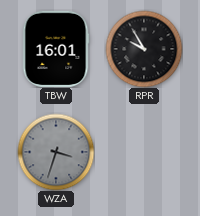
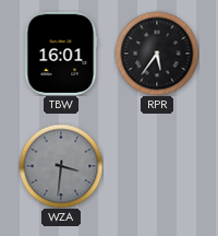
RPR: 9:55 -> 5:36 (157, 54)
WZA: 3:33 -> 3:31 (61, 166)
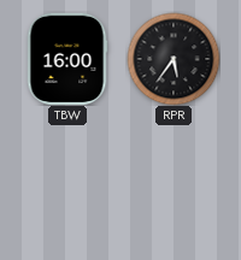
TBW: 16:01 -> 16:00 (67, 59)
WZA: 3:31 -> none (61, 166)
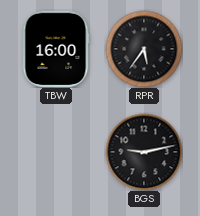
BGS: none -> 9:13 (144, 152)
